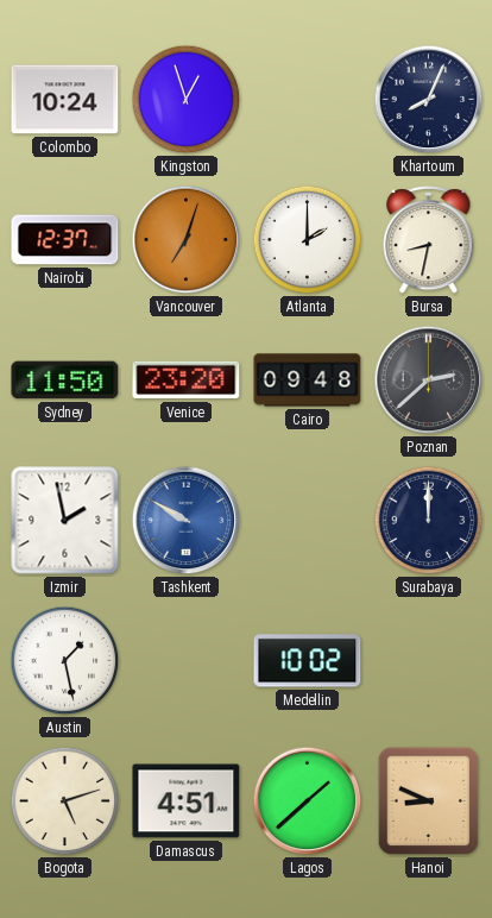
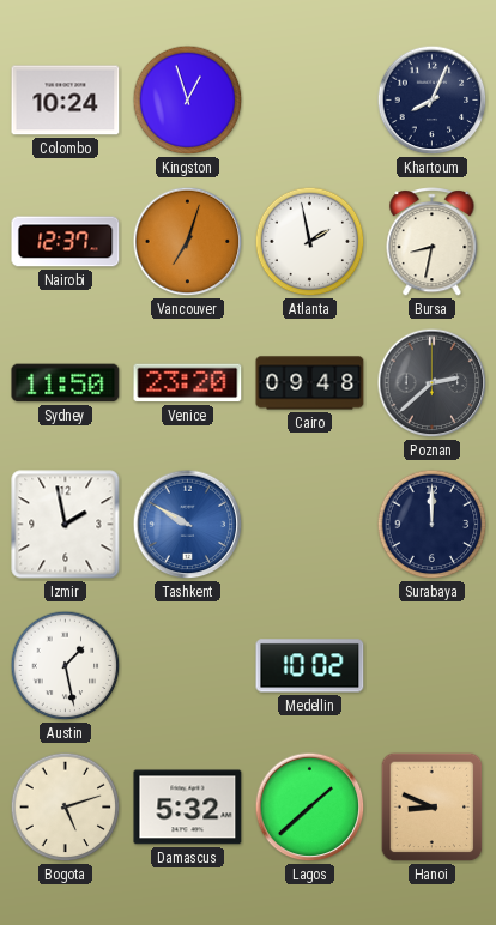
Atlanta: 2:00 -> 1:58 (310, 242)
Damascus: 4:51 -> 5:32 (188, 808)
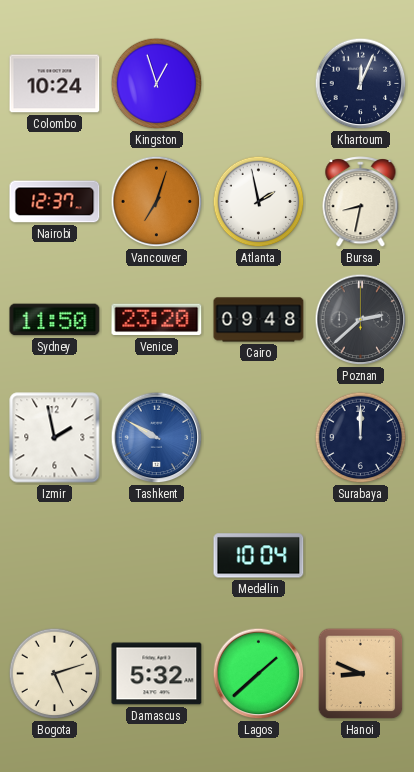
Khartoum: 8:04 -> 12:04 (361, 84)
Austin: 1:28 -> none (66, 666)
Medellin: 10:02 -> 10:04 (259, 556)
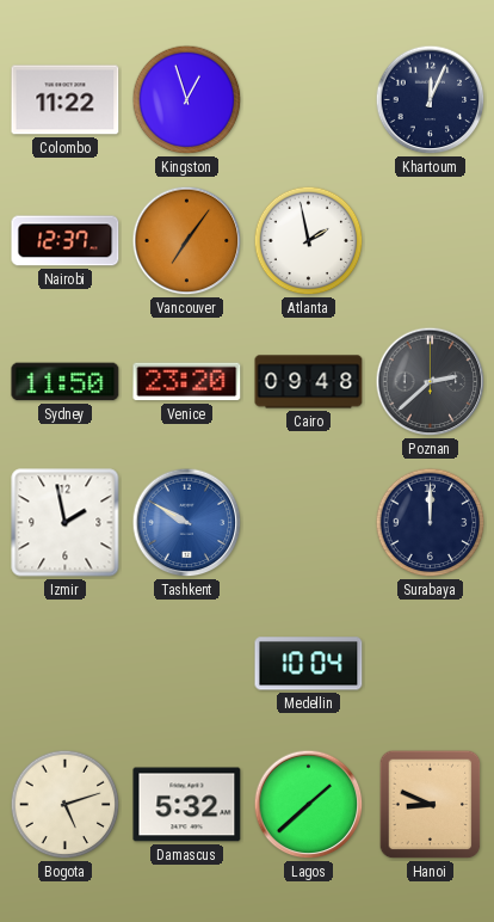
Colombo: 10:24 -> 11:22 (66, 100)
Vancouver: 7:03 -> 7:06 (187, 241)
Bursa: 8:32 -> none (361, 202)
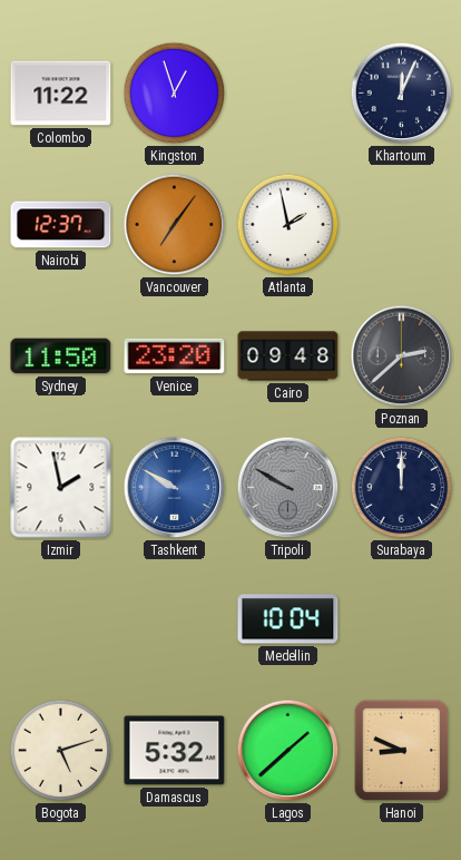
Tripoli: none -> 9:50 (288, 488)
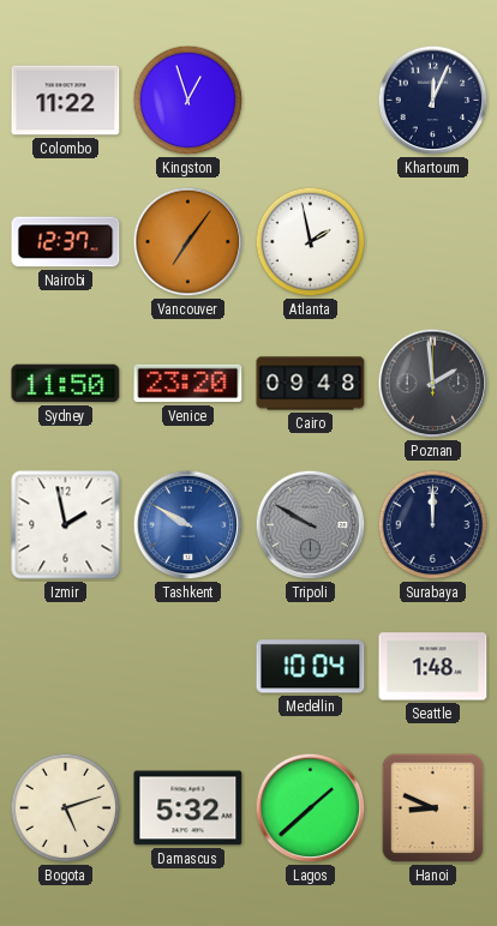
Poznan: 2:38 -> 1:59 (433, 384)
Seattle: none -> 1:48 (433, 667)
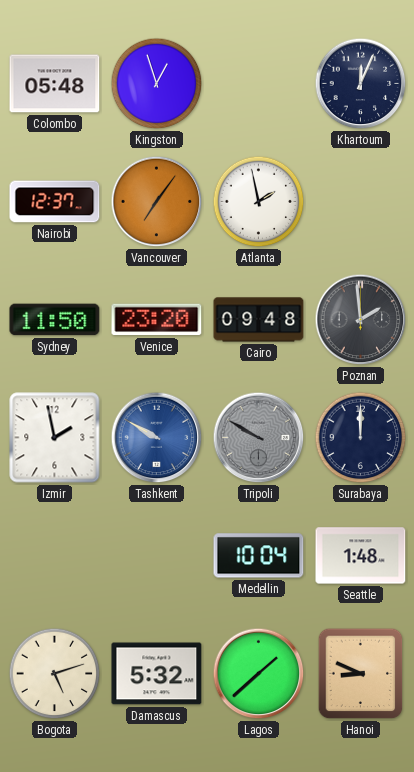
Colombo: 11:22 -> 05:48 (55, 84)
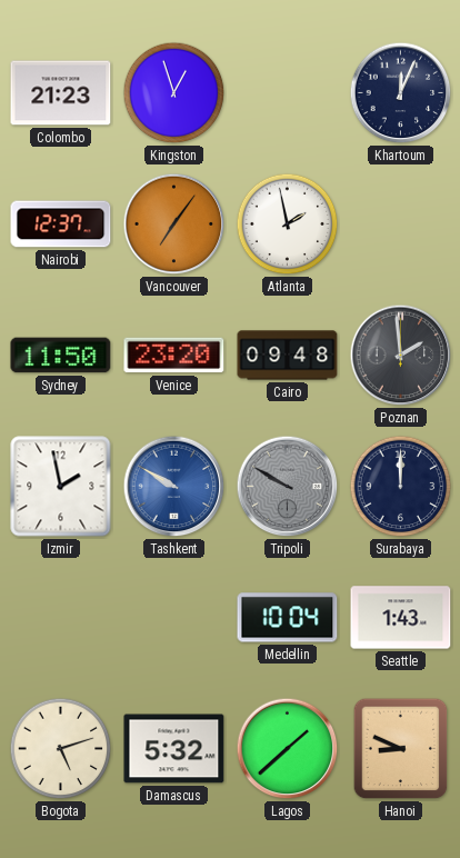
Colombo: 05:48 -> 21:23 (61, 93)
Seattle: 1:48 -> 1:43 (401, 618)
